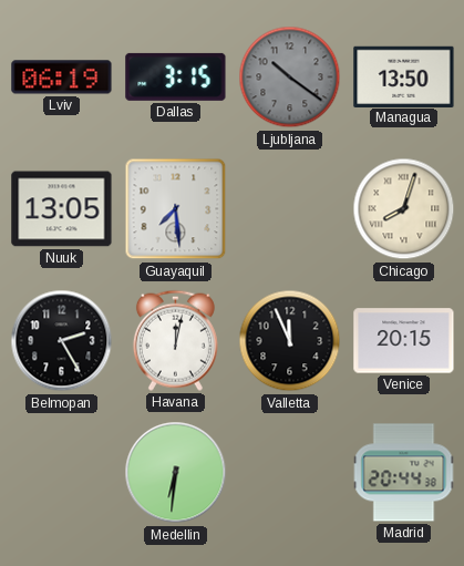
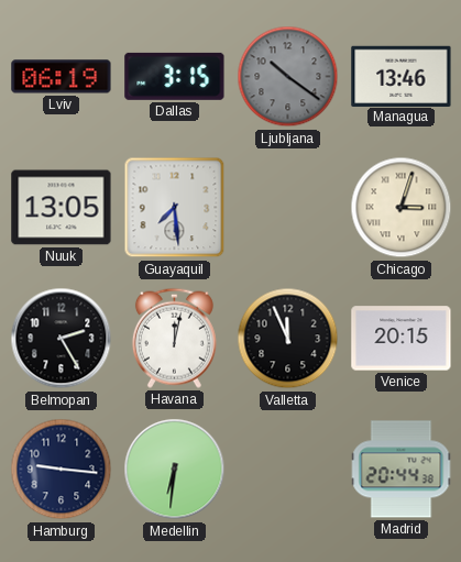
Managua: 13:50 -> 13:46 (402, 76)
Chicago: 8:03 -> 3:03 (402, 208)
Hamburg: none -> 9:16 (62, 470)
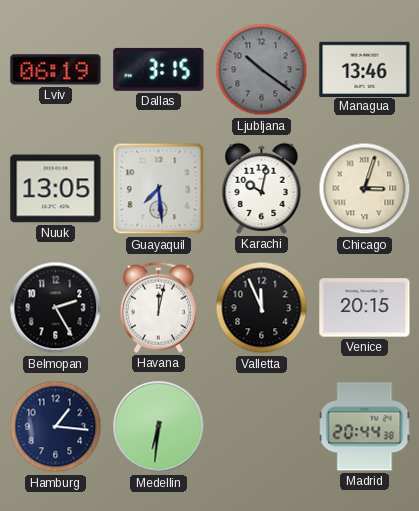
Karachi: none -> 10:02 (262, 188)
Hamburg: 9:16 -> 1:16 (56, 427)
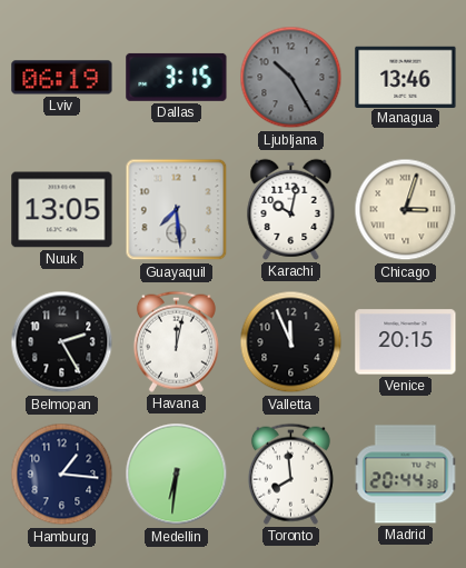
Ljubljana: 10:21 -> 10:25 (291, 78)
Toronto: none -> 7:59 (290, 474)
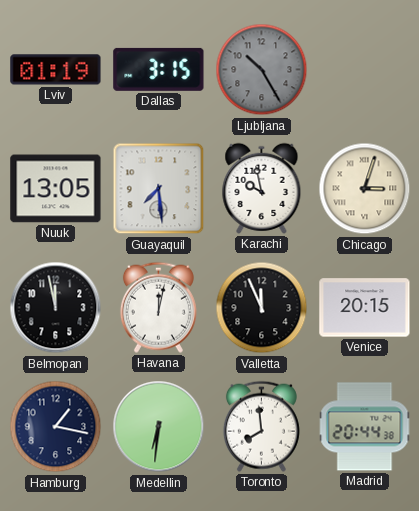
Lviv: 06:19 -> 01:19 (56, 70)
Managua: 13:46 -> none (406, 77)
Karachi: 10:02 -> 9:58 (262, 188)
Belmopan: 2:25 -> 11:58 (56, 308)
Hamburg: 1:16 -> 1:17 (56, 427)
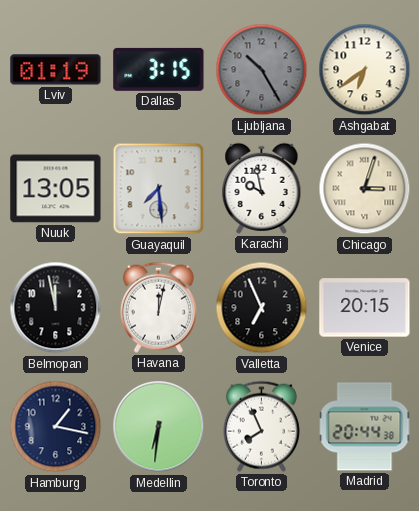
Ashgabat: none -> 6:39 (365, 70)
Valletta: 11:56 -> 6:56 (262, 308)
Toronto: 7:59 -> 7:56 (261, 426)
